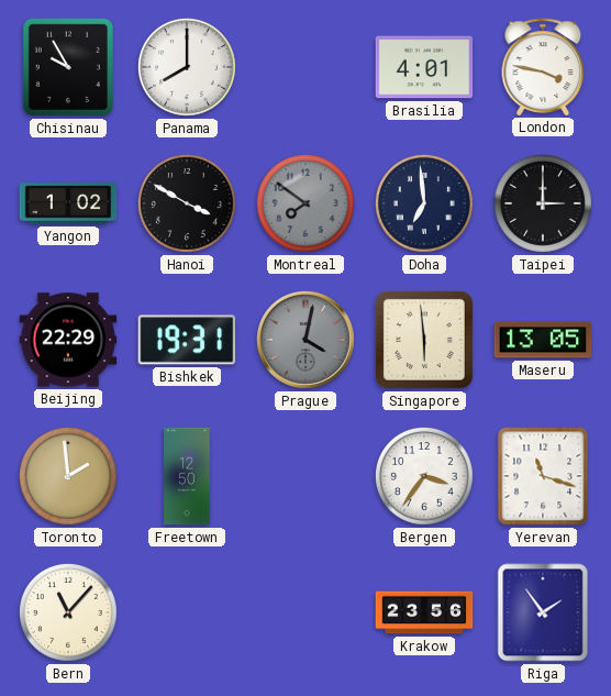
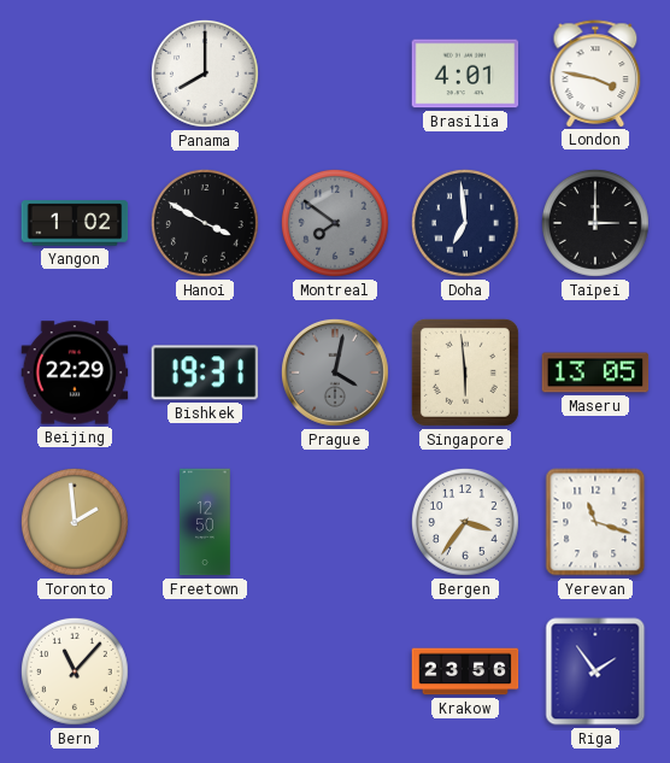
Chisinau: 9:55 -> none (68, 67)
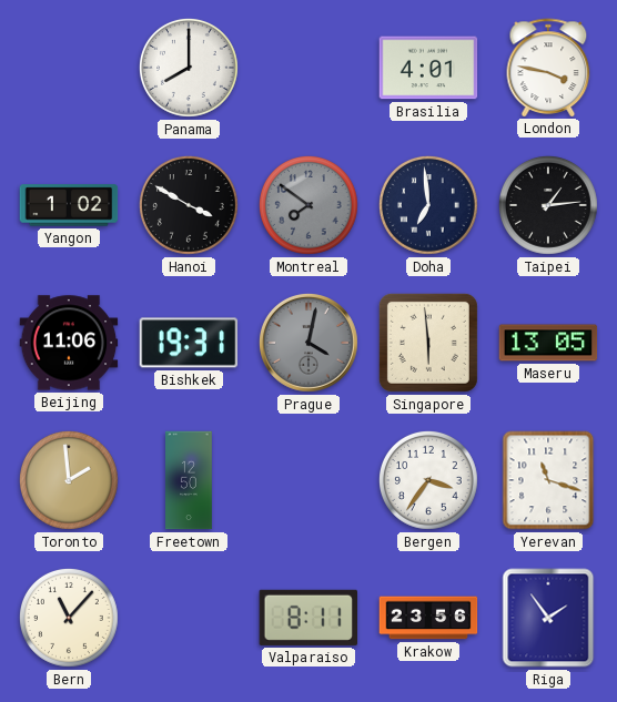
Taipei: 3:00 -> 1:14 (548, 205)
Beijing: 22:29 -> 11:06 (69, 343)
Valparaiso: none -> 8:11 (308, 618)
